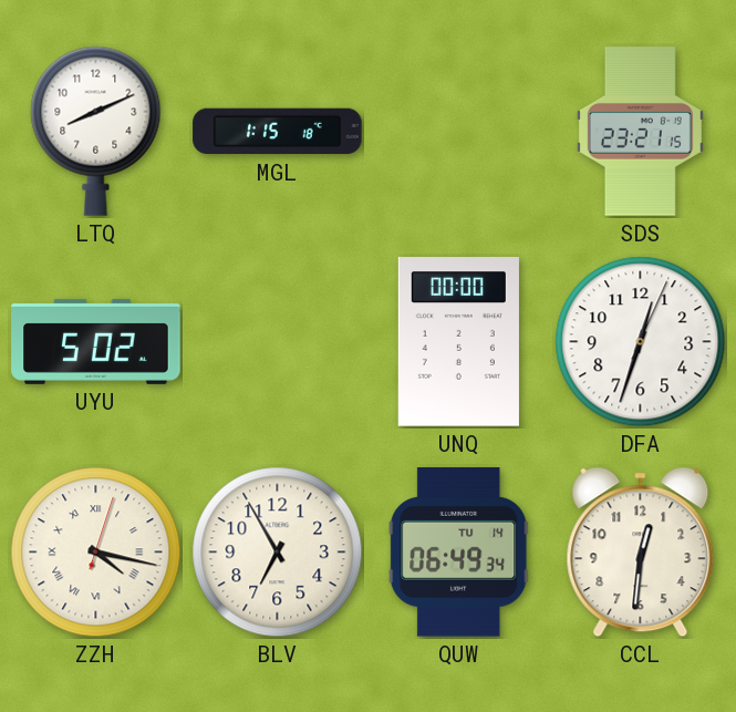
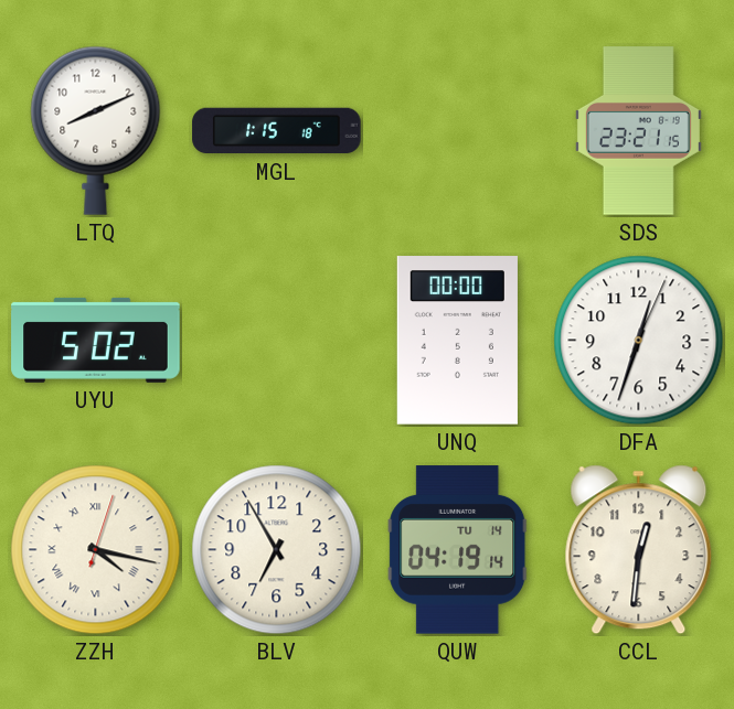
QUW: 06:49 -> 04:19 (458, 550)
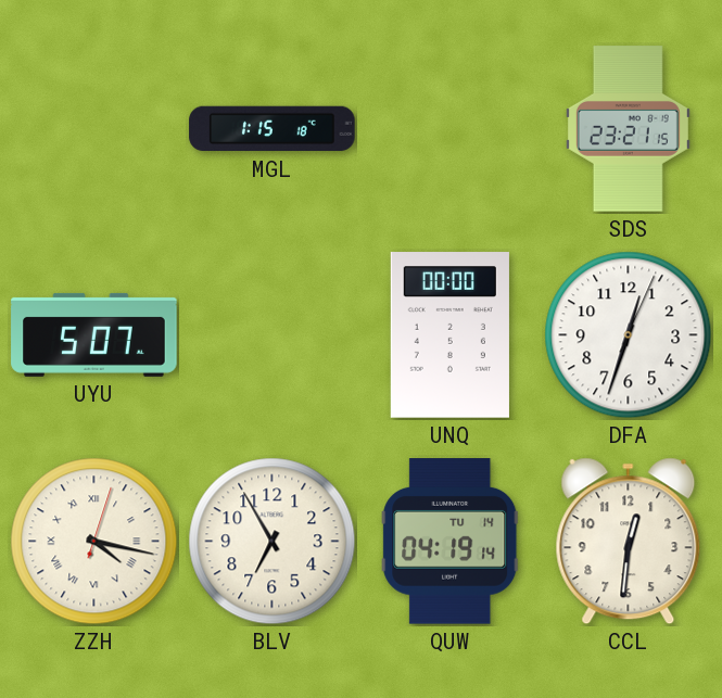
LTQ: 8:11 -> none (96, 130)
UYU: 5:02 -> 5:07 (94, 334)
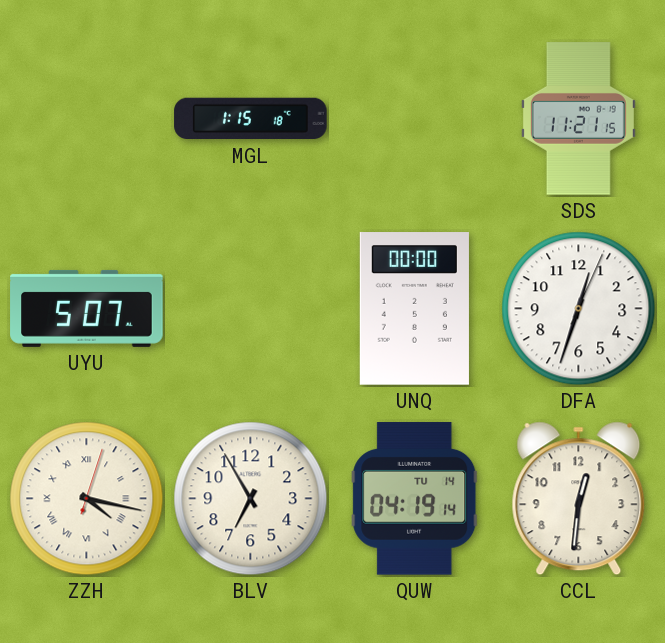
SDS: 23:21 -> 11:21 (578, 119)
